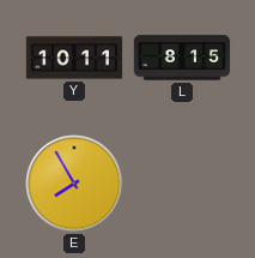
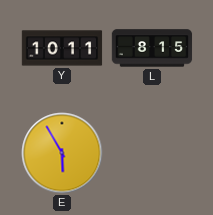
E: 7:55 -> 5:55 (62, 153)
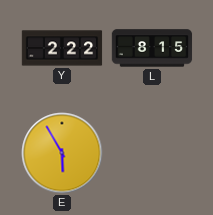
Y: 10:11 -> 2:22 (62, 48)
